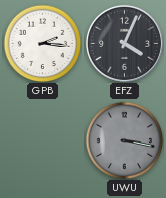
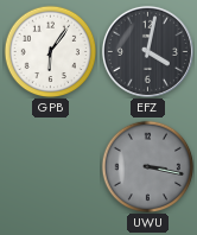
GPB: 2:16 -> 6:06 (50, 51)
EFZ: 4:04 -> 4:02 (147, 51)
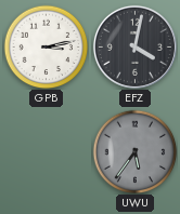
GPB: 6:06 -> 3:13 (46, 46)
UWU: 3:17 -> 5:36 (134, 151)
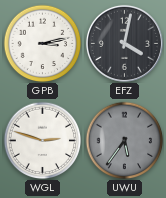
WGL: none -> 2:48 (42, 140)
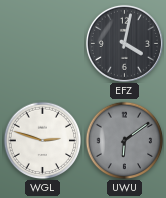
GPB: 3:13 -> none (42, 43)
UWU: 5:36 -> 6:09 (124, 140)
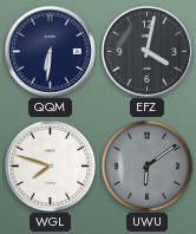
QQM: none -> 6:31 (50, 51)
WGL: 2:48 -> 7:48 (50, 165)
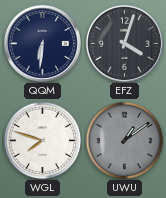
EFZ: 4:02 -> 4:03 (124, 43)
UWU: 6:09 -> 1:09 (124, 140)
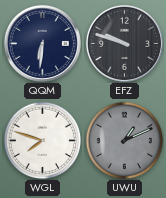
EFZ: 4:03 -> 9:48 (124, 43)
UWU: 1:09 -> 1:11 (124, 140)
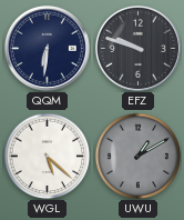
WGL: 7:48 -> 5:22 (47, 156)
UWU: 1:11 -> 1:10 (137, 156)
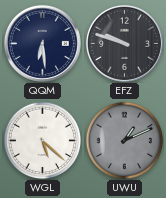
QQM: 6:31 -> 6:29 (42, 43)
UWU: 1:10 -> 1:11 (124, 140)
